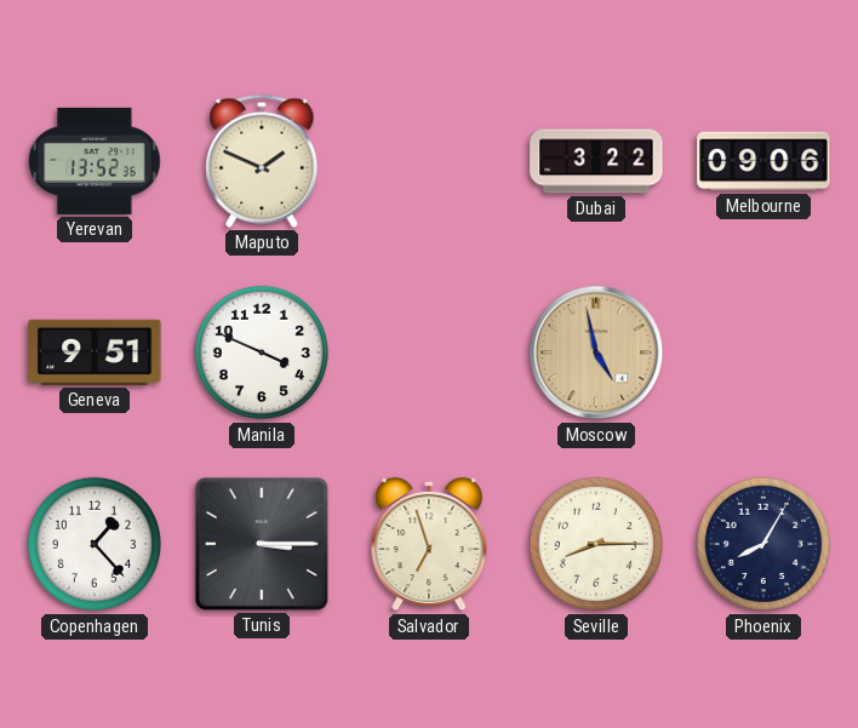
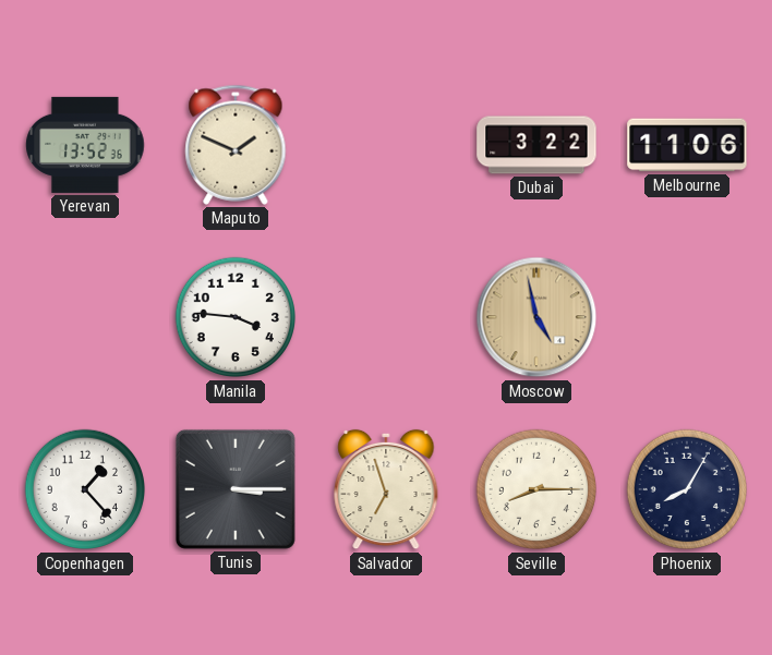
Melbourne: 09:06 -> 11:06 (687, 145)
Geneva: 9:51 -> none (95, 352)
Manila: 3:49 -> 3:46 (236, 317)
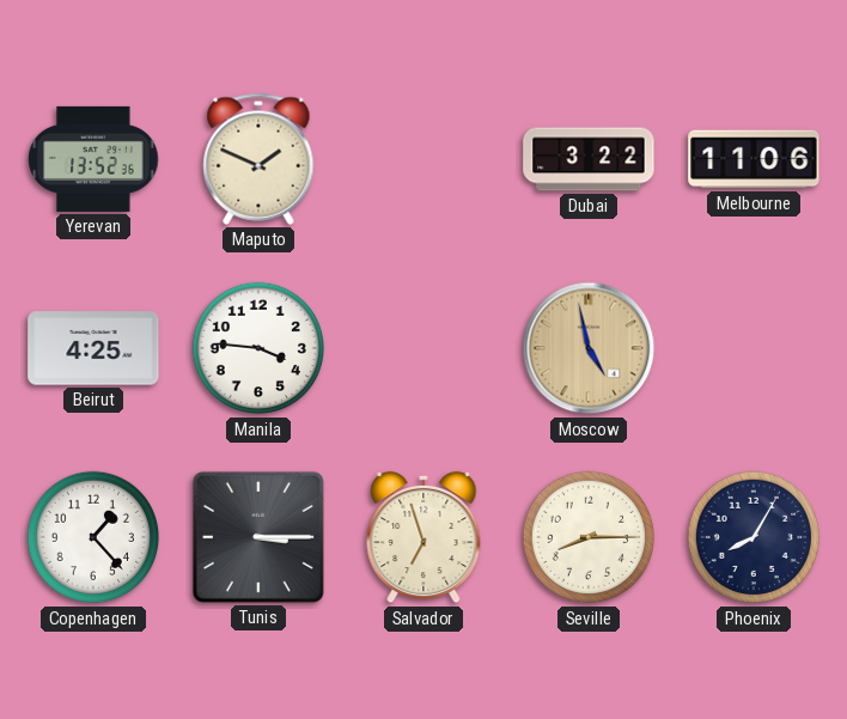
Beirut: none -> 4:25 (93, 348)
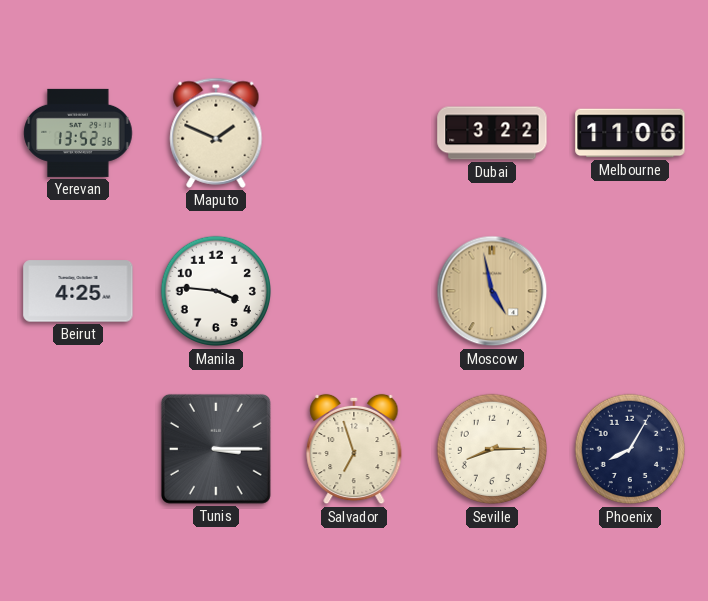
Copenhagen: 1:23 -> none (93, 537)
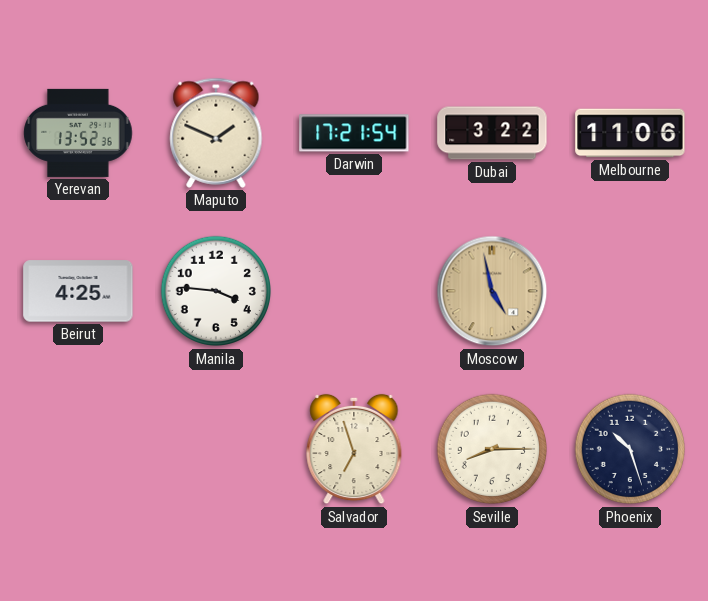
Darwin: none -> 17:21 (354, 133)
Tunis: 3:15 -> none (216, 449)
Phoenix: 8:05 -> 10:27 (630, 449)
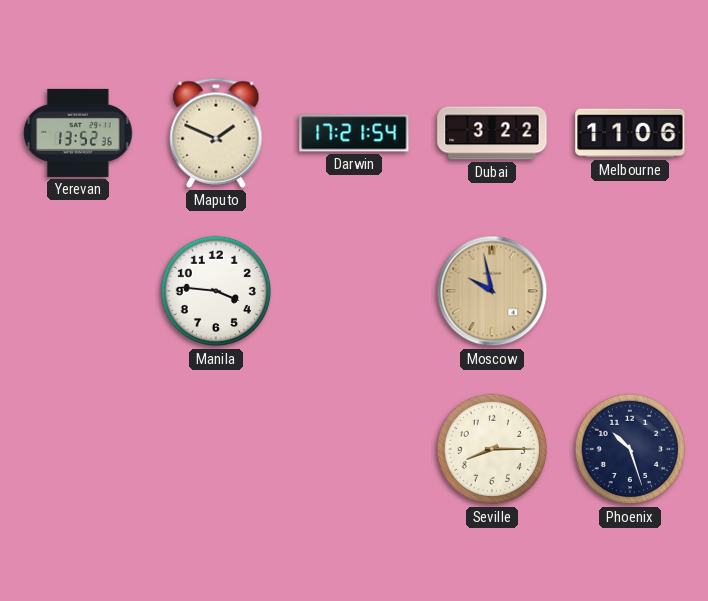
Beirut: 4:25 -> none (78, 291)
Moscow: 4:58 -> 9:58 (492, 291)
Salvador: 6:57 -> none (354, 449)
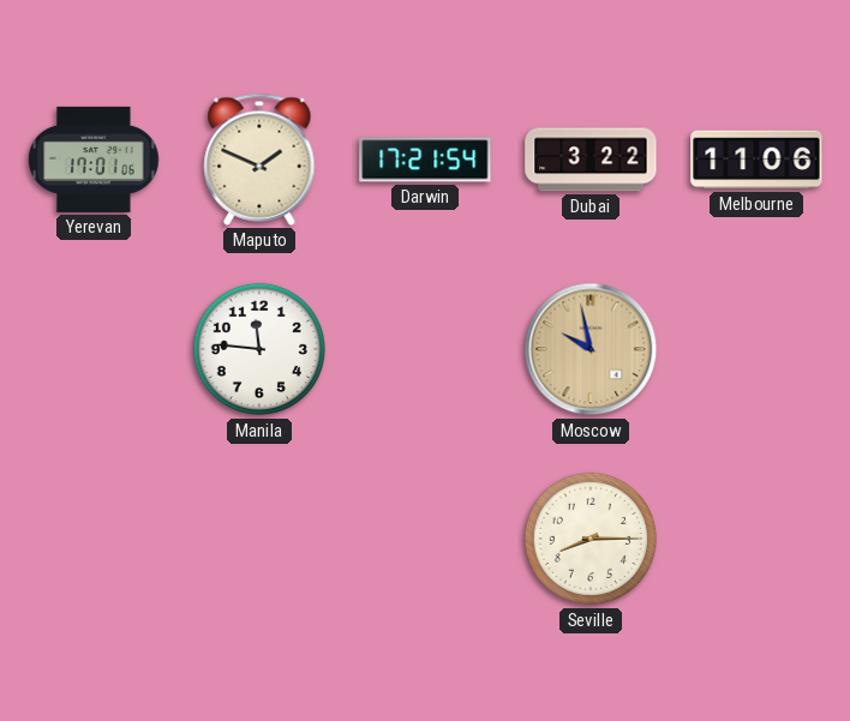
Yerevan: 13:52 -> 17:01 (94, 160)
Manila: 3:46 -> 11:46 (259, 349)
Phoenix: 10:27 -> none (630, 449)
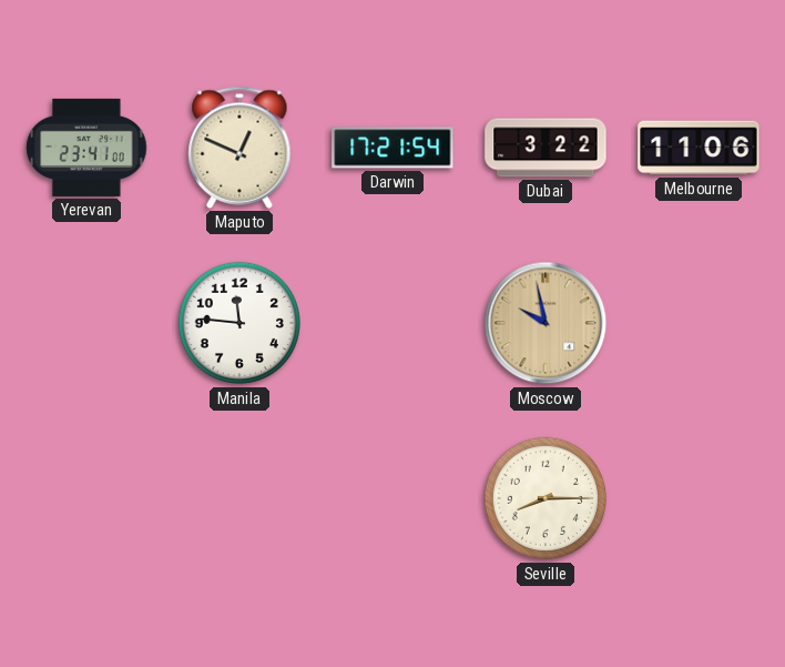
Yerevan: 17:01 -> 23:41 (86, 148)
Maputo: 1:49 -> 12:49 (239, 148)
